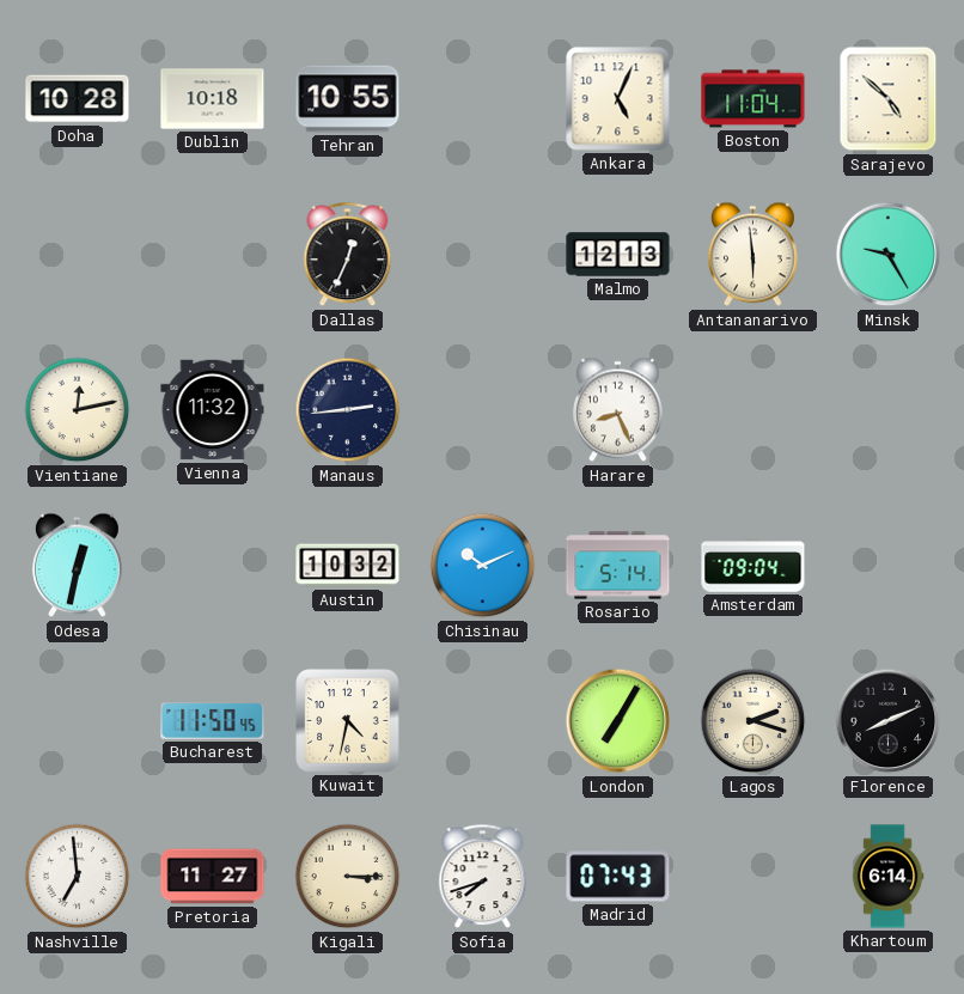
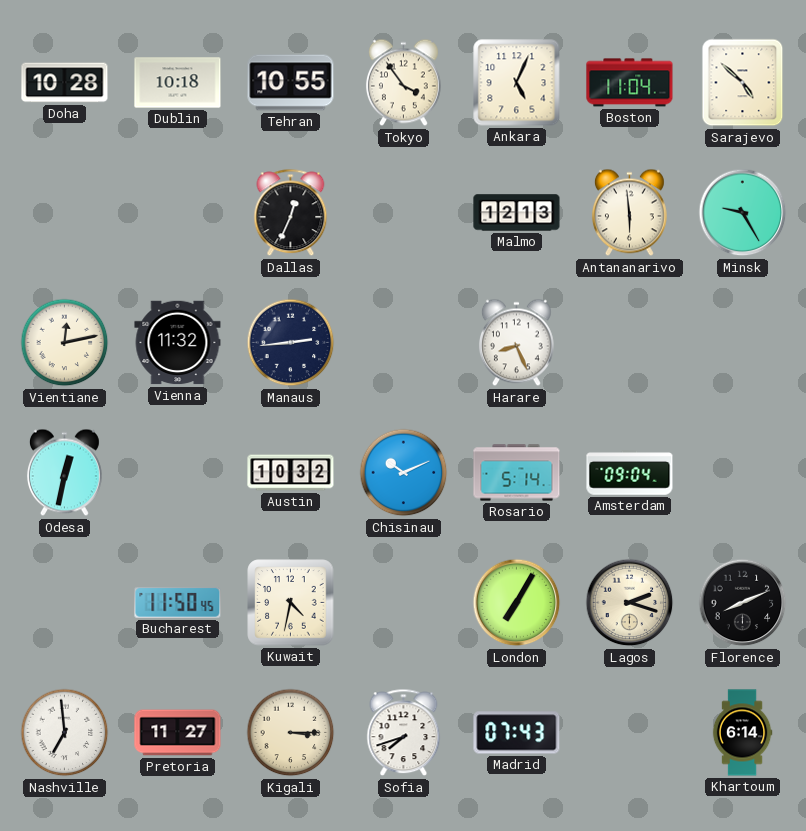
Tokyo: none -> 3:54 (403, 83)
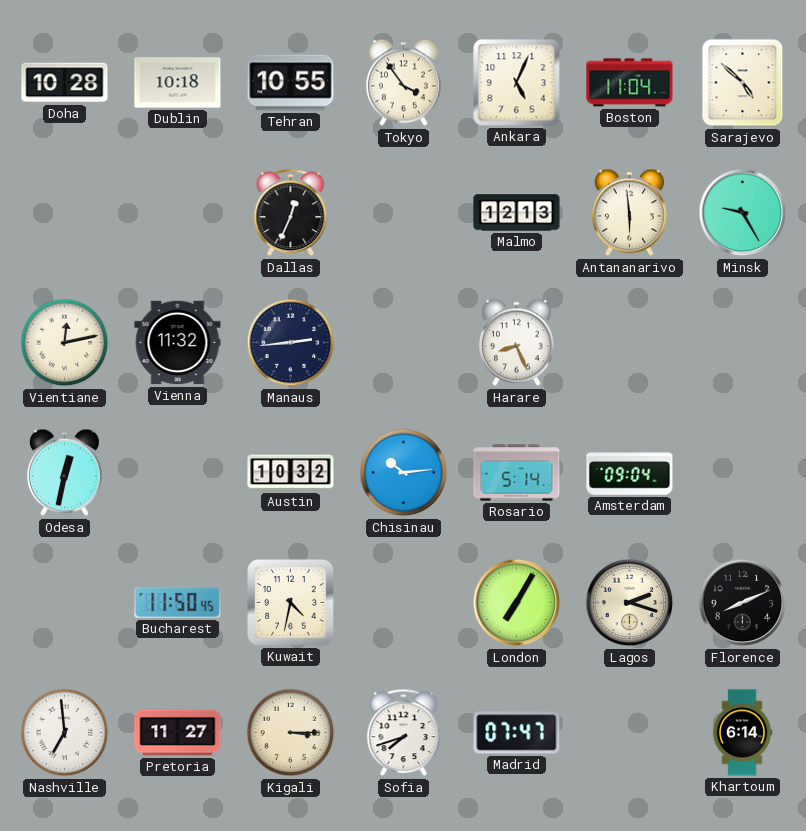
Chisinau: 10:11 -> 10:14 (404, 473)
Madrid: 07:43 -> 07:47 (517, 733)
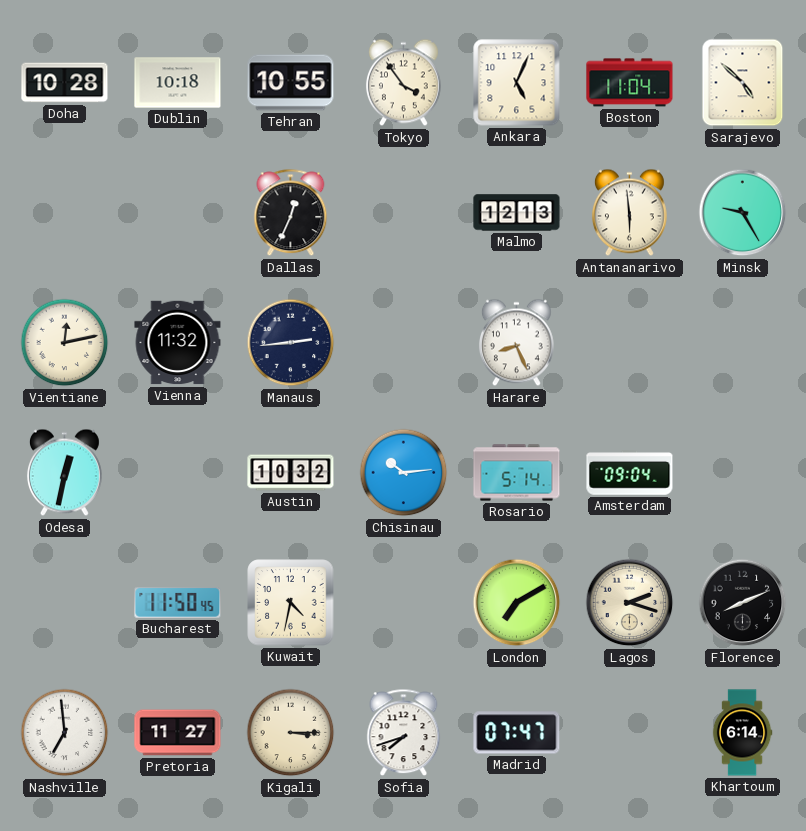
London: 7:05 -> 7:10 (517, 603)
